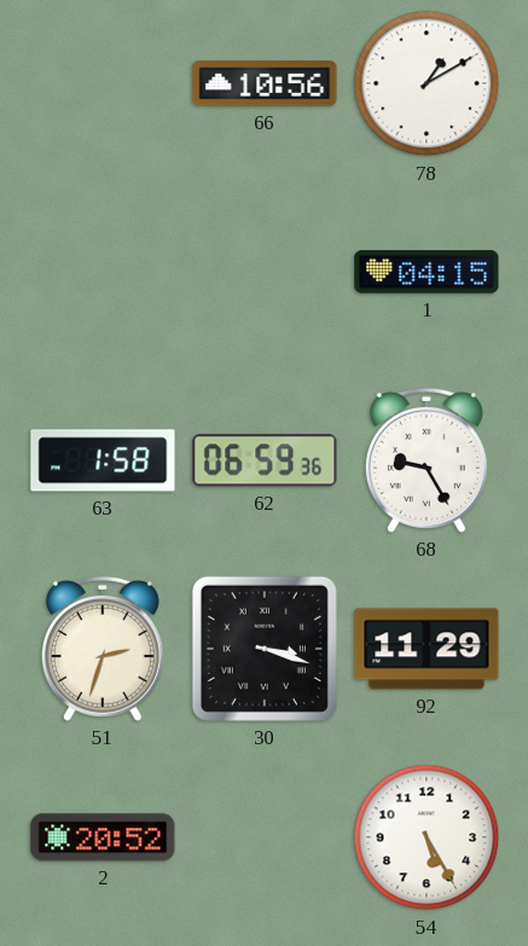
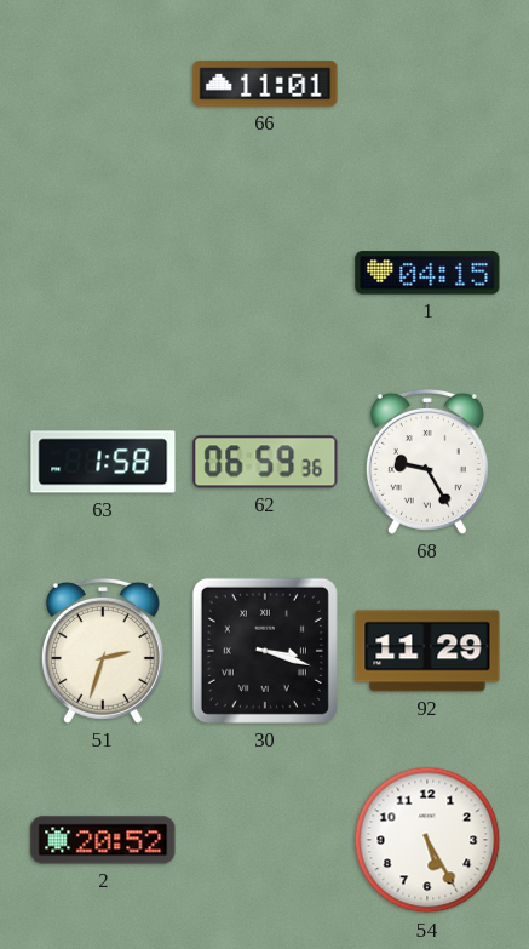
66: 10:56 -> 11:01 (265, 84)
78: 1:10 -> none (427, 83)
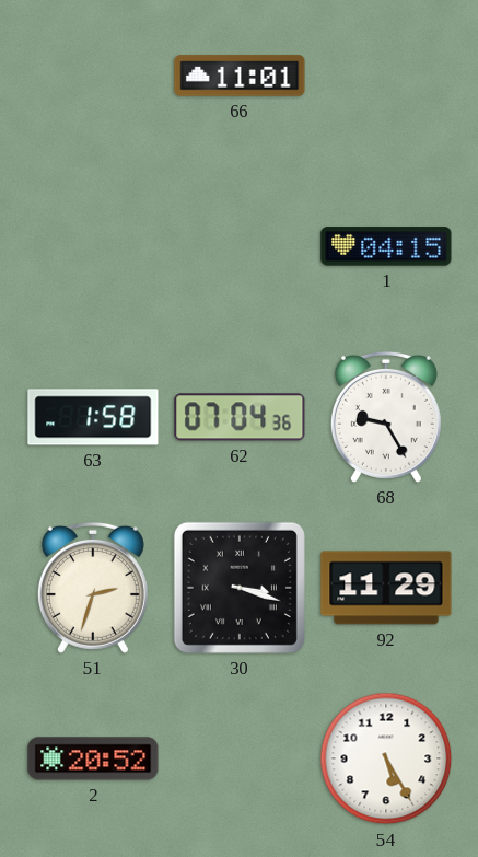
62: 06:59 -> 07:04 (240, 417)
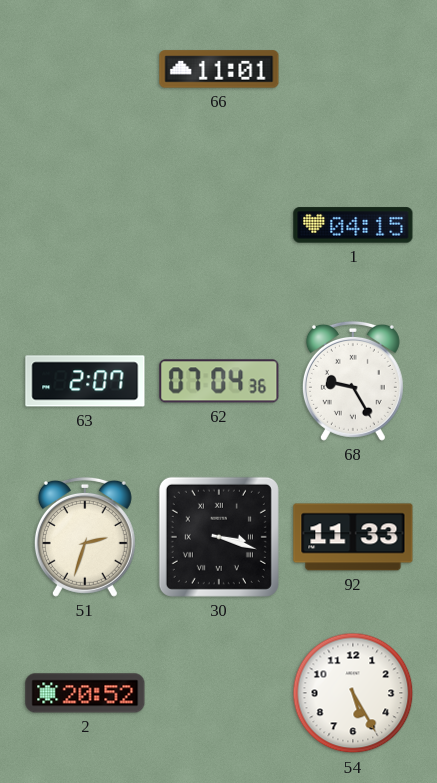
63: 1:58 -> 2:07 (85, 381)
92: 11:29 -> 11:33 (353, 537)
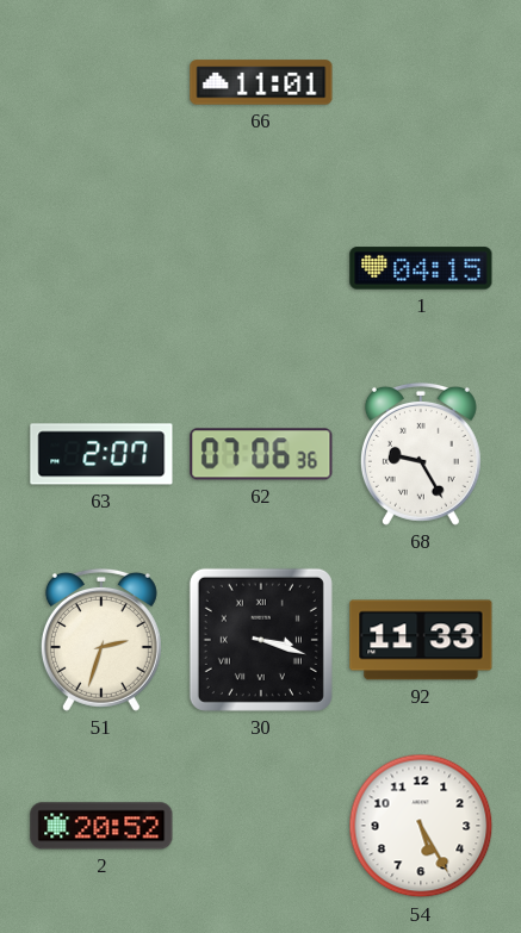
62: 07:04 -> 07:06 (261, 454)
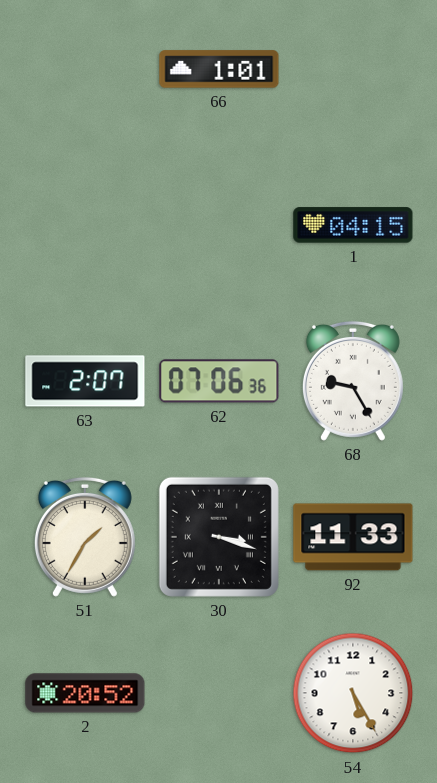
66: 11:01 -> 1:01 (219, 69)
51: 2:33 -> 1:35 (85, 537)
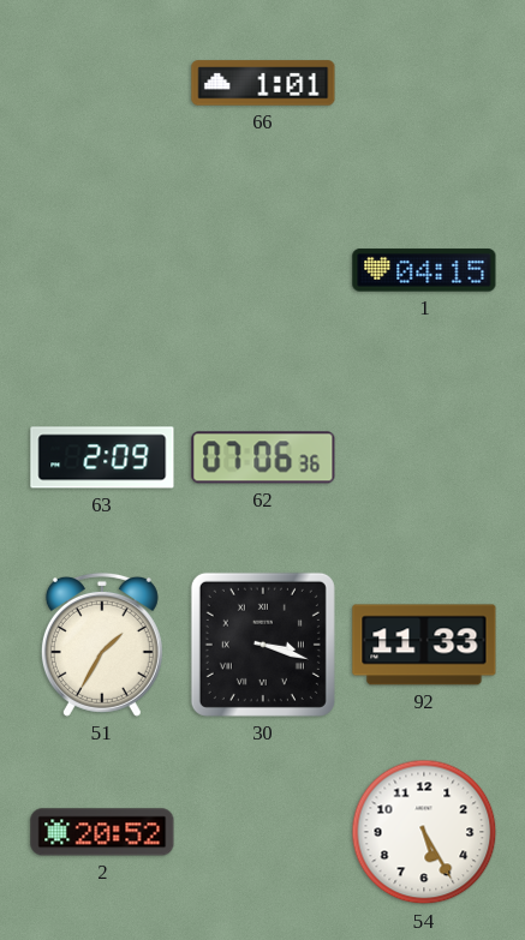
63: 2:07 -> 2:09 (102, 457)
68: 9:25 -> none (353, 381)
